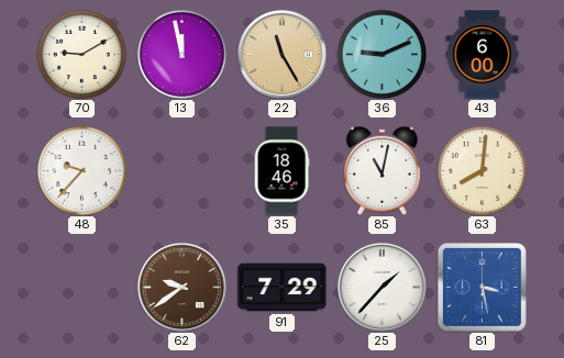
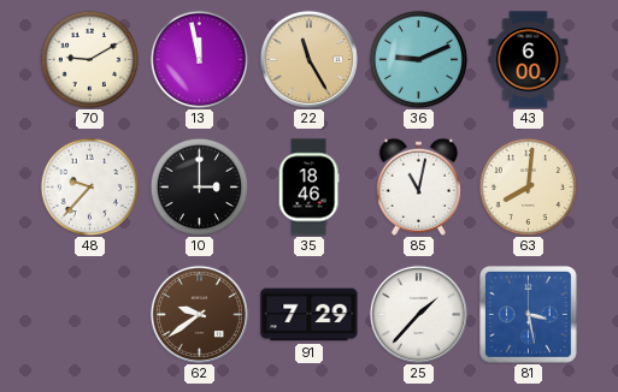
10: none -> 3:00 (199, 186)
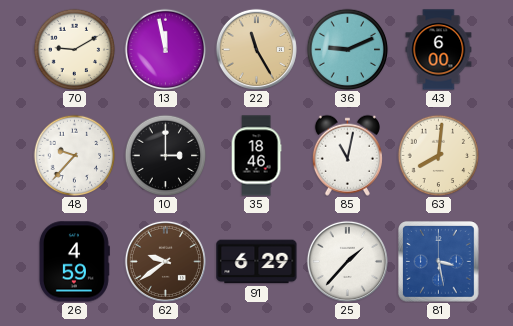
26: none -> 4:59 (74, 262)
91: 7:29 -> 6:29 (257, 262)
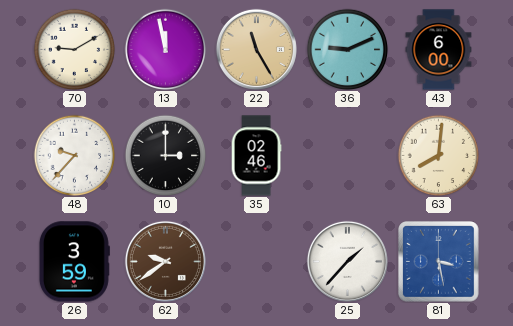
35: 18:46 -> 02:46 (256, 156)
85: 11:02 -> none (347, 155)
26: 4:59 -> 3:59 (74, 262)
91: 6:29 -> none (257, 262)
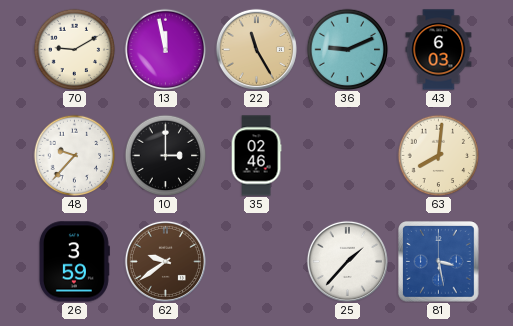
43: 6:00 -> 6:03 (439, 50)
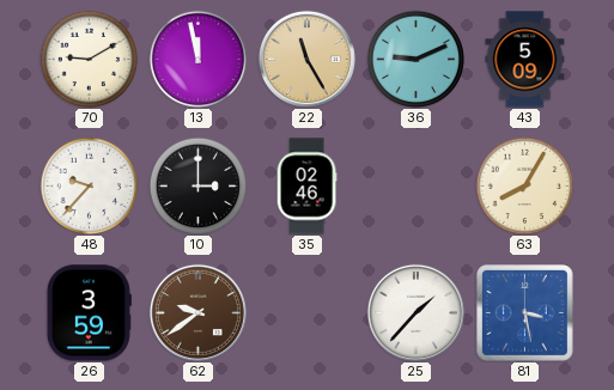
43: 6:03 -> 5:09 (525, 60)
63: 8:01 -> 8:05 (524, 185)
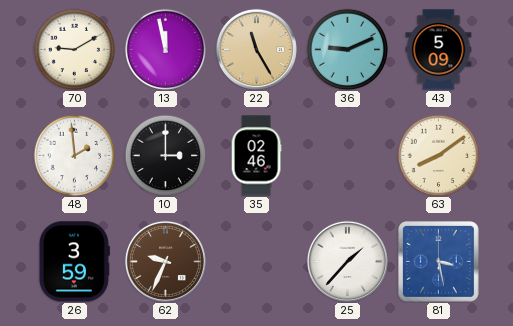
48: 9:37 -> 1:59 (74, 155)
63: 8:05 -> 8:09 (438, 155)
62: 9:39 -> 9:34 (165, 261)
